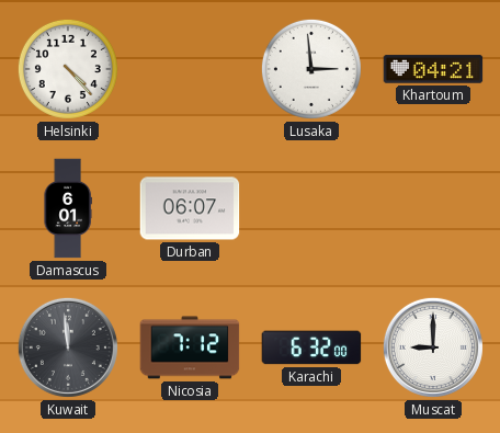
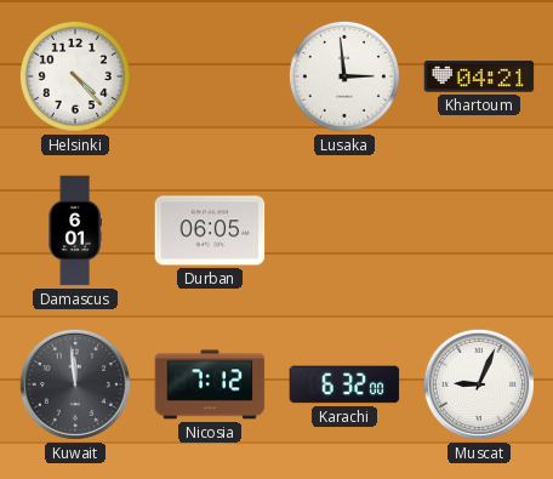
Durban: 06:07 -> 06:05 (210, 230)
Muscat: 9:00 -> 9:04 (479, 384)
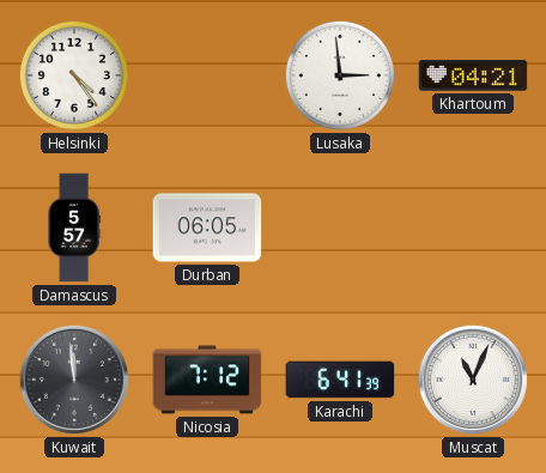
Helsinki: 4:23 -> 4:24 (74, 75)
Damascus: 6:01 -> 5:57 (74, 228)
Karachi: 6:32 -> 6:41 (340, 380)
Muscat: 9:04 -> 11:04 (473, 380)
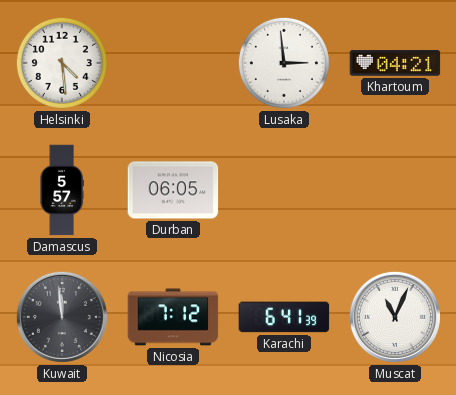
Helsinki: 4:24 -> 4:29 (62, 63)
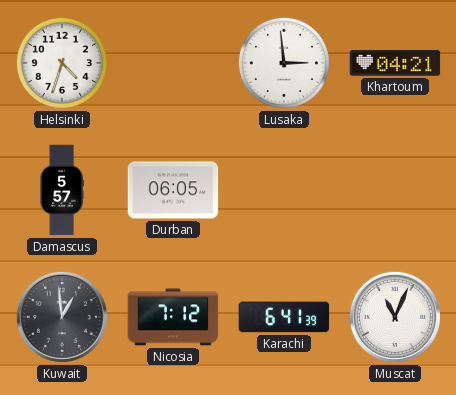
Helsinki: 4:29 -> 4:33 (62, 63)
Kuwait: 11:59 -> 12:59 (62, 317)
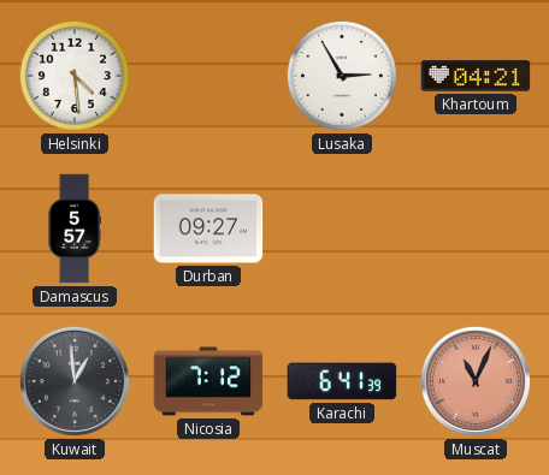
Helsinki: 4:33 -> 4:29 (75, 76)
Lusaka: 2:59 -> 2:55 (342, 76)
Durban: 06:05 -> 09:27 (208, 228)
Muscat dial: white -> salmon (476, 381)
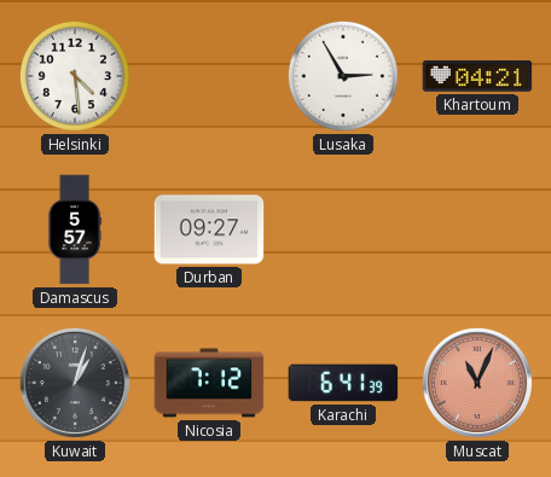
Kuwait: 12:59 -> 1:03 (75, 383)
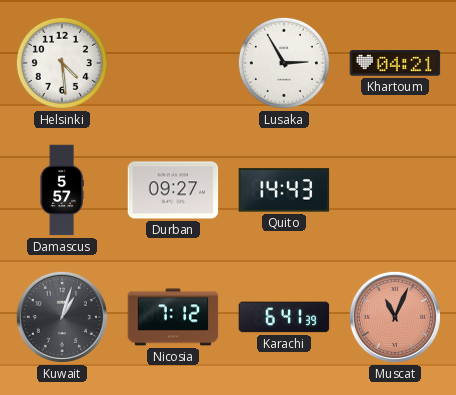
Quito: none -> 14:43 (284, 190)
